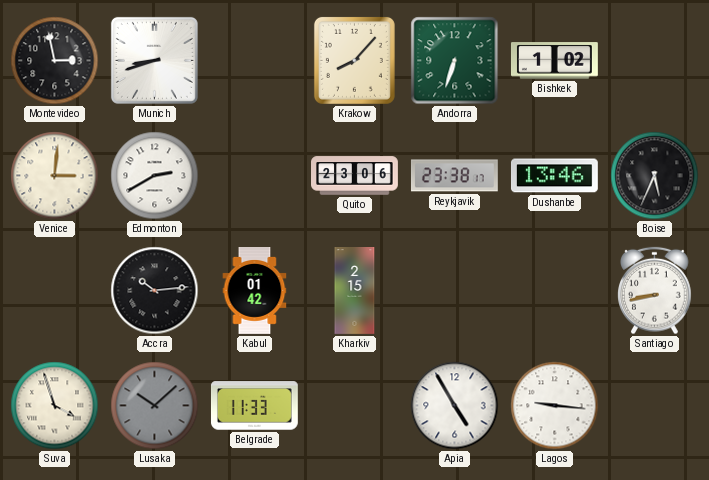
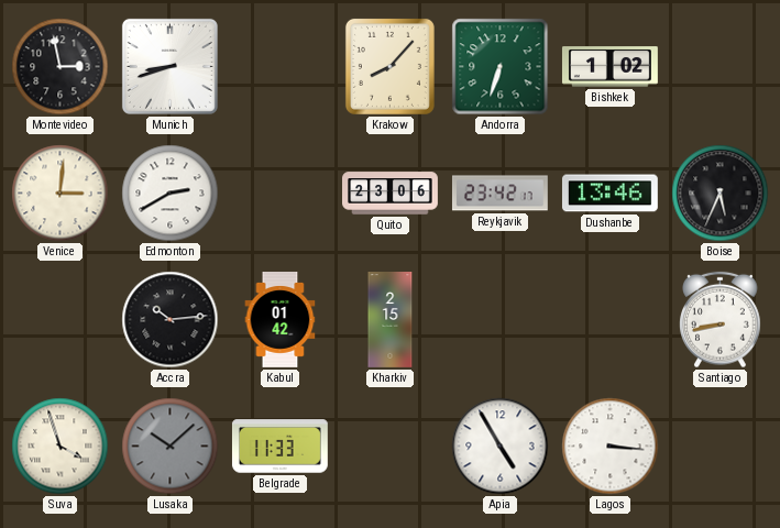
Reykjavik: 23:38 -> 23:42 (499, 194)
Lagos: 9:16 -> 3:16 (611, 447)
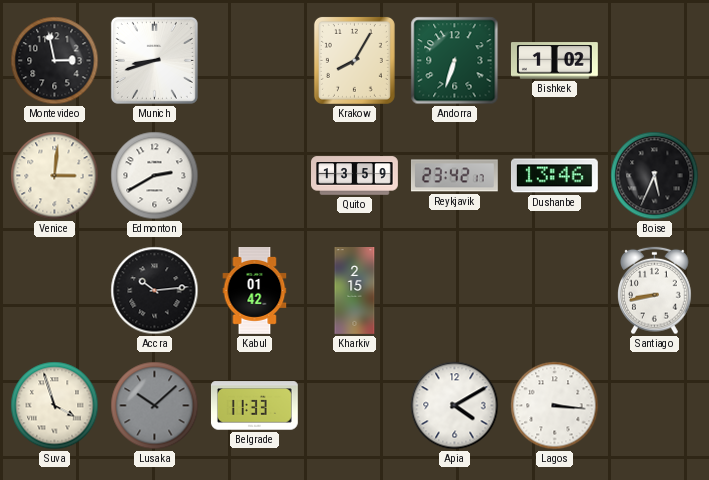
Krakow: 8:07 -> 8:05 (354, 60)
Quito: 23:06 -> 13:59 (355, 176)
Apia: 4:55 -> 4:10 (455, 406)
